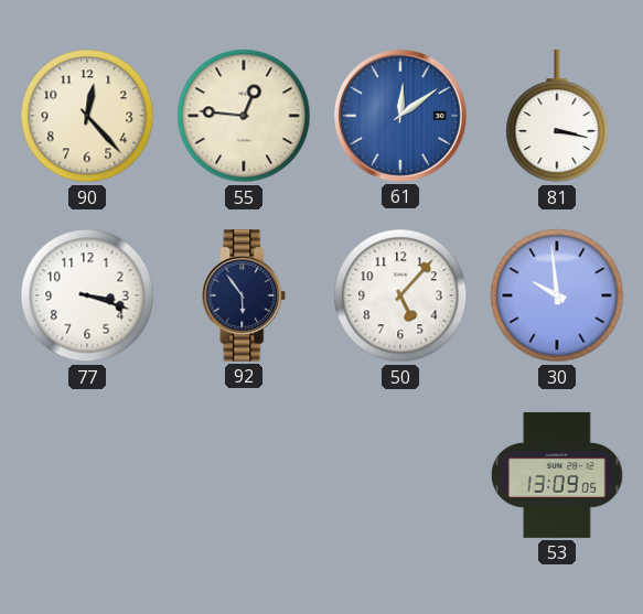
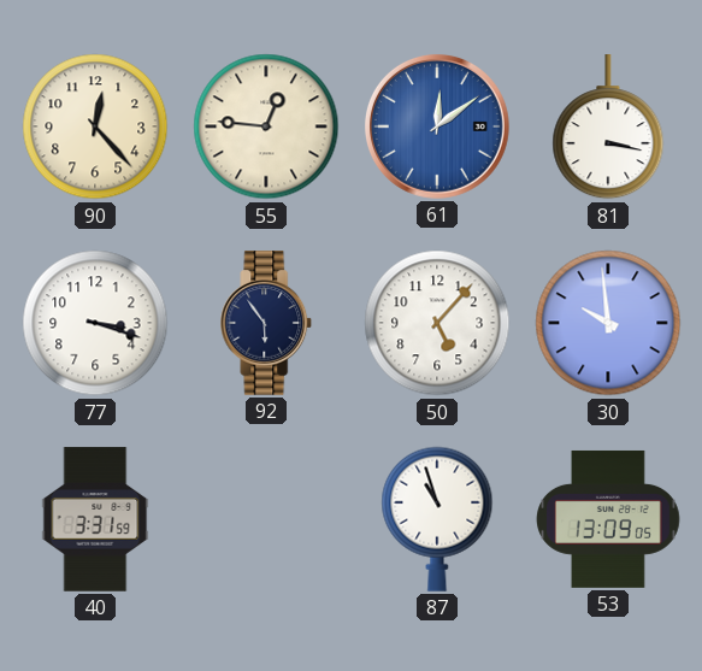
40: none -> 3:31 (95, 519)
87: none -> 10:57 (437, 519)
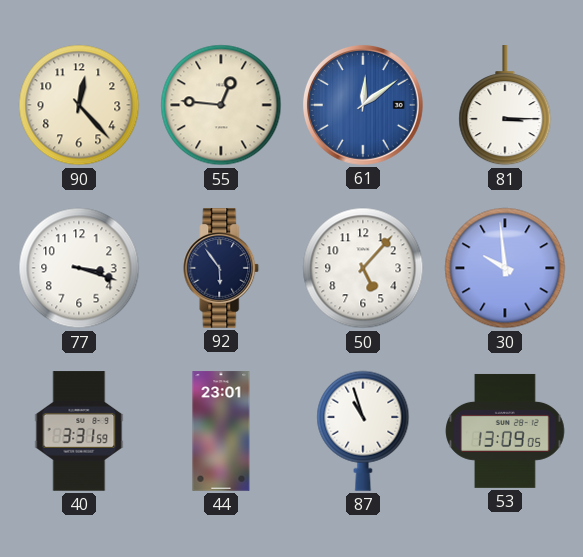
81: 3:17 -> 3:15 (505, 106)
44: none -> 23:01 (221, 431)
